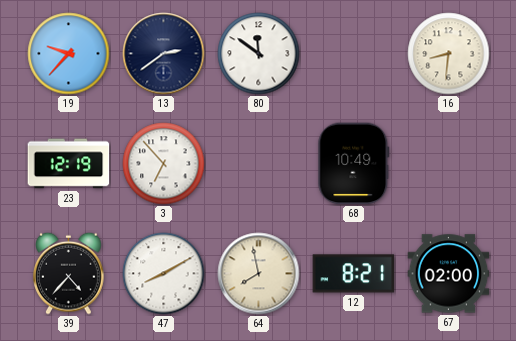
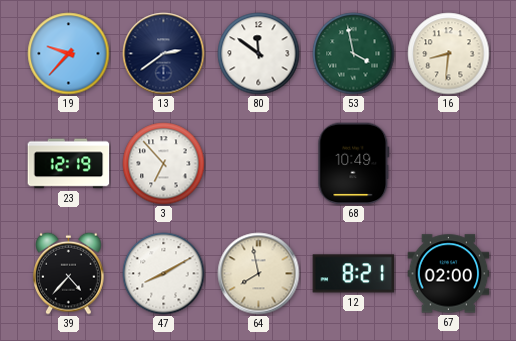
53: none -> 3:58 (354, 54)
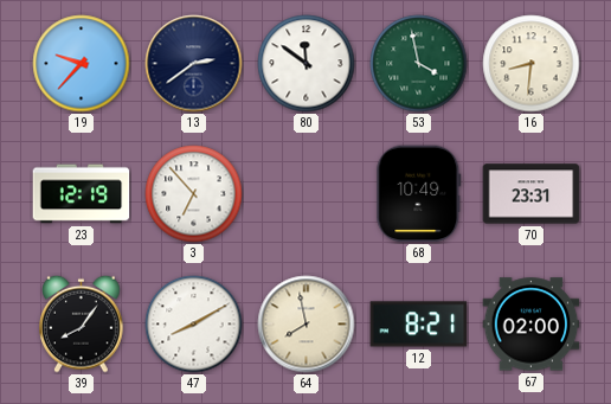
70: none -> 23:31 (532, 194)
39: 4:37 -> 8:06 (82, 323)
